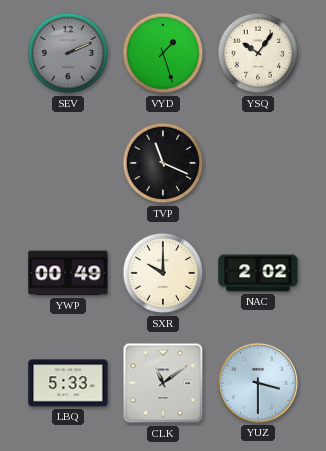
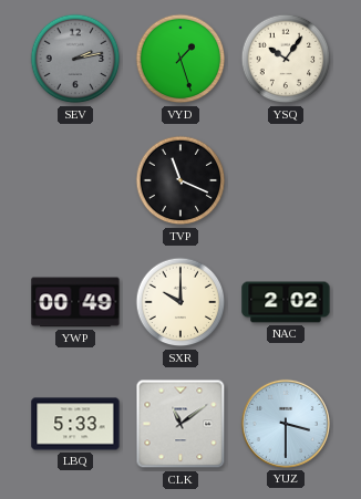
SEV: 2:11 -> 2:13 (75, 59)
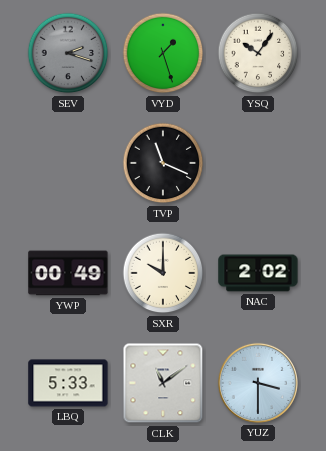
SEV: 2:13 -> 2:18 (68, 53)
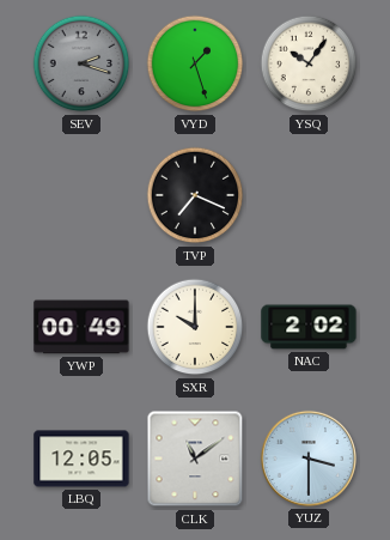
TVP: 11:19 -> 7:19 (195, 195)
LBQ: 5:33 -> 12:05 (81, 459)
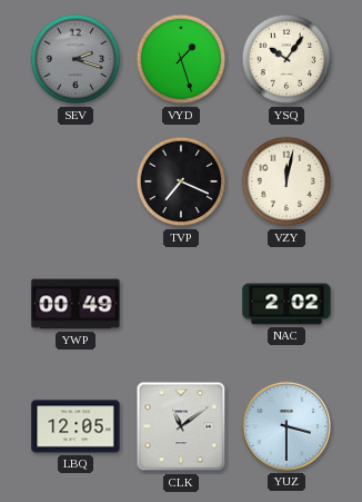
VZY: none -> 12:02 (286, 181)
SXR: 10:00 -> none (195, 327)
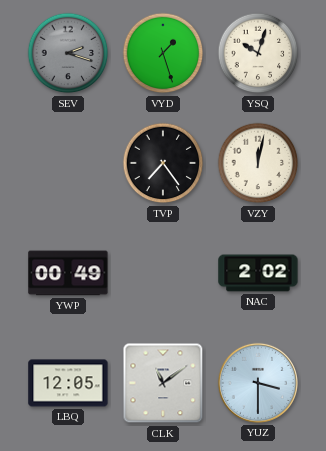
YSQ: 10:06 -> 10:03 (258, 53)
TVP: 7:19 -> 7:24 (163, 163)
